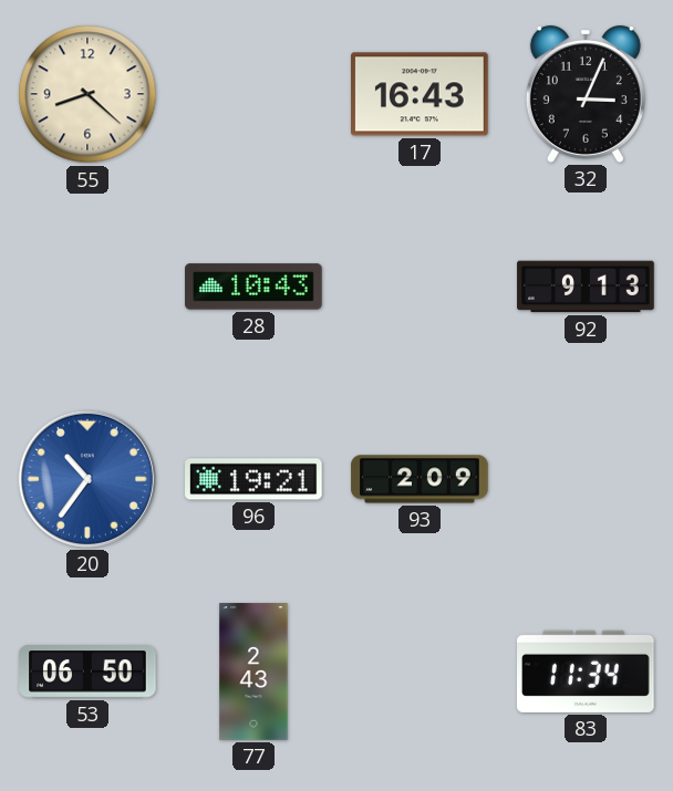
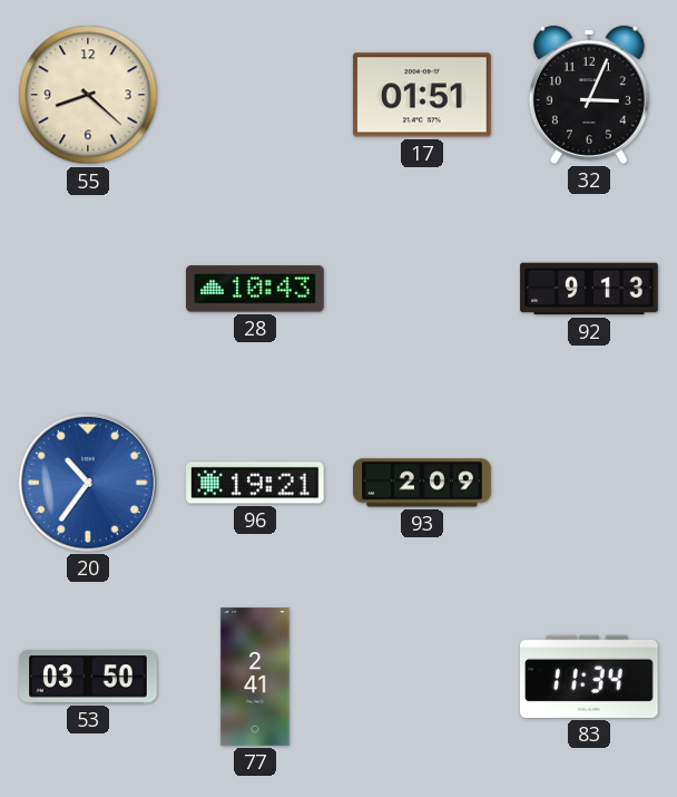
17: 16:43 -> 01:51 (423, 95)
53: 06:50 -> 03:50 (88, 677)
77: 2:43 -> 2:41 (255, 677)
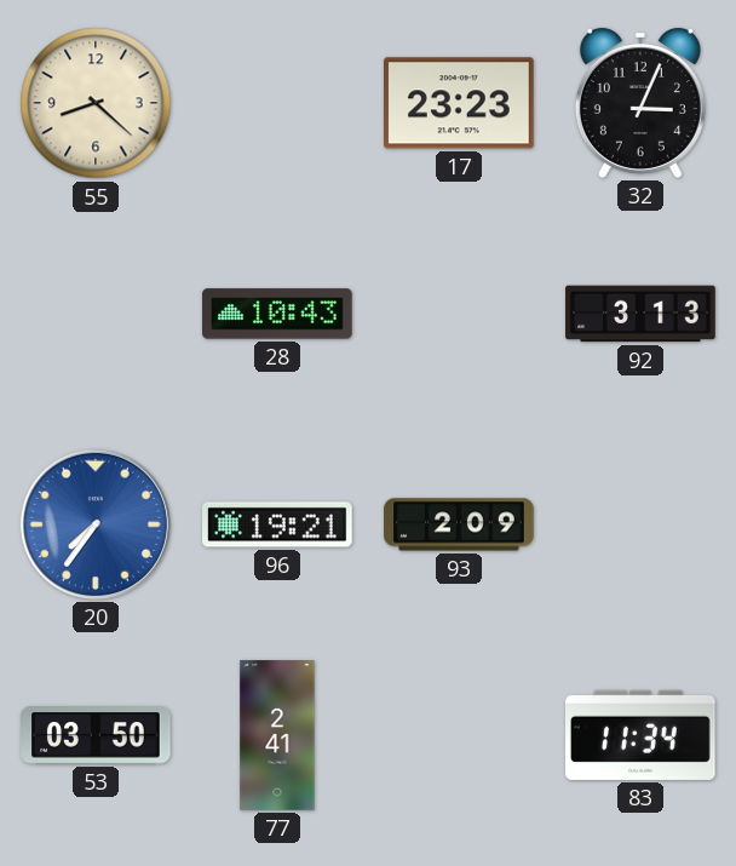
17: 01:51 -> 23:23 (460, 103)
92: 9:13 -> 3:13 (640, 314)
20: 10:36 -> 7:36 (96, 524)
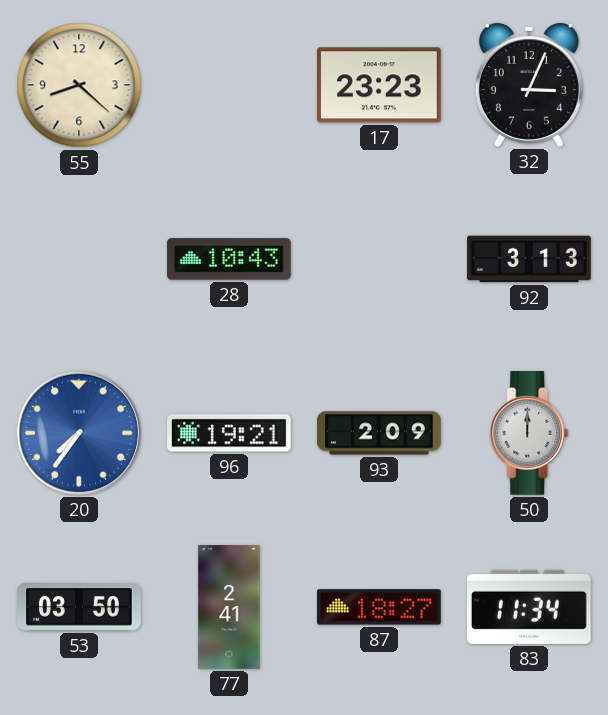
50: none -> 12:00 (529, 433)
87: none -> 18:27 (379, 607)
